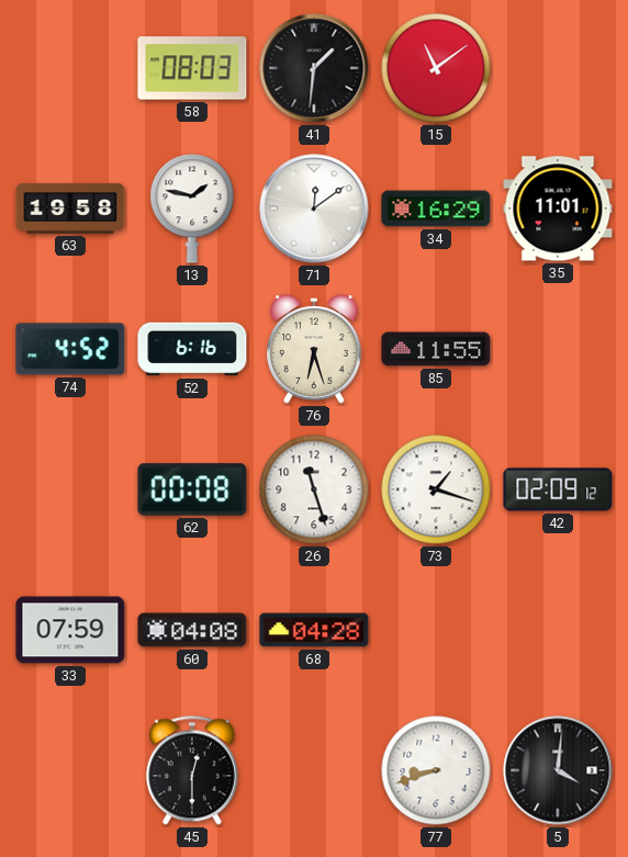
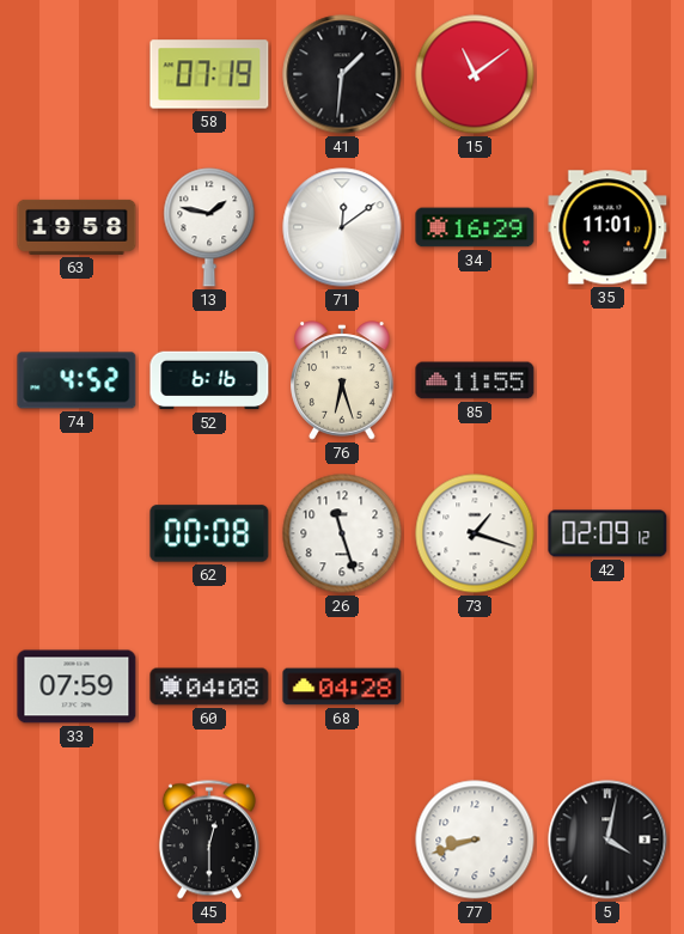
58: 08:03 -> 07:19 (209, 74)
5: 4:01 -> 4:02 (607, 840)
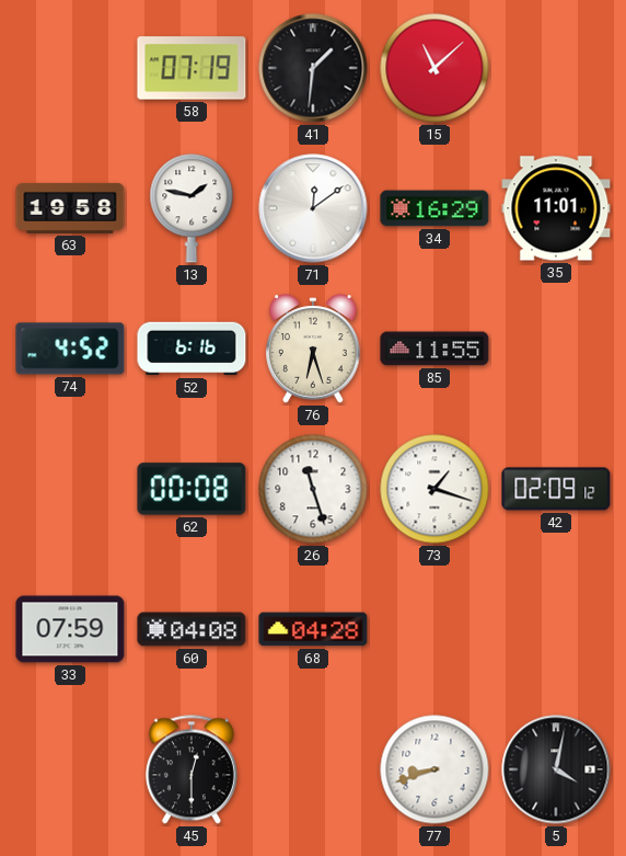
15: 11:09 -> 11:08 (434, 68)
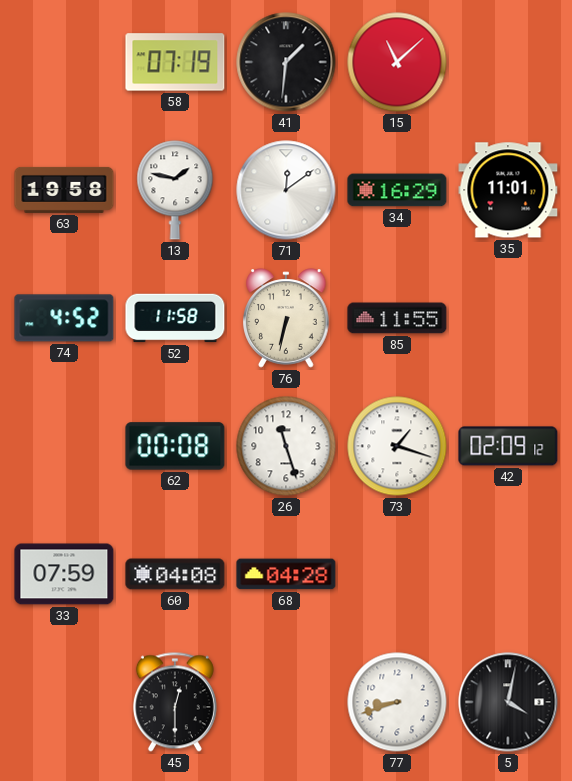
52: 6:16 -> 11:58 (175, 318)
76: 6:27 -> 6:32 (286, 318)
